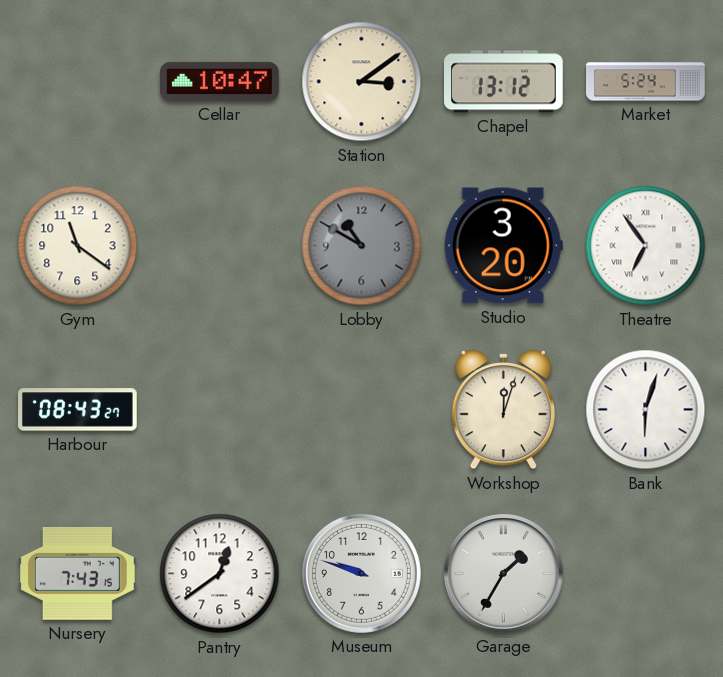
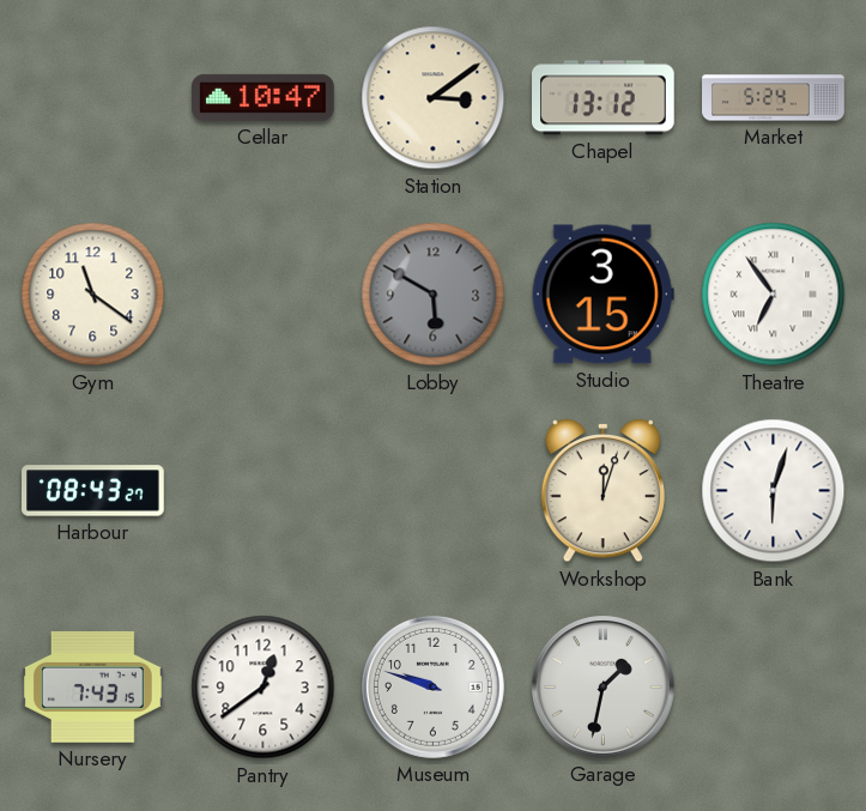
Lobby: 10:50 -> 5:50 (434, 295)
Studio: 3:20 -> 3:15 (602, 295)
Garage: 1:35 -> 1:32 (602, 686)
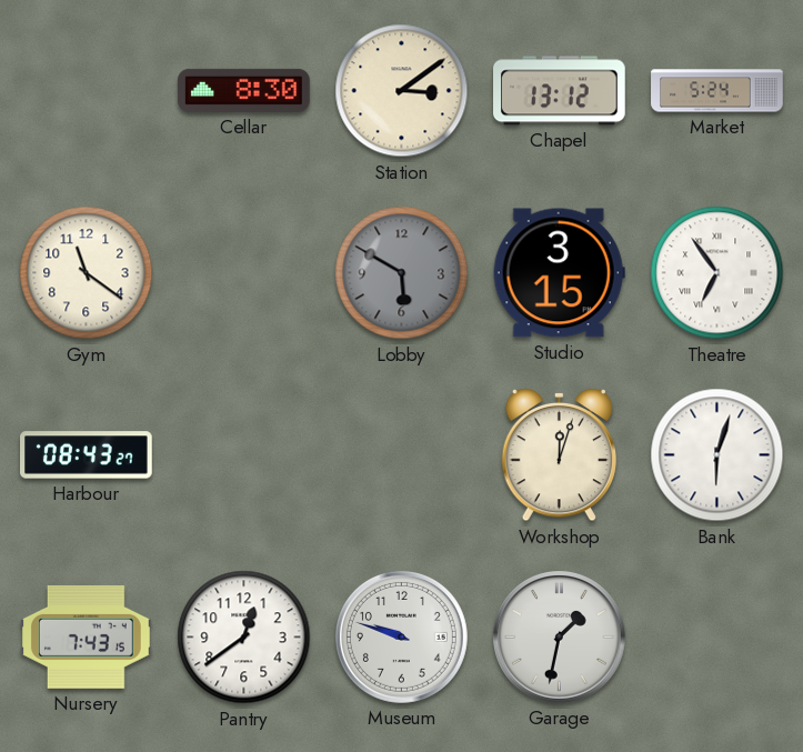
Cellar: 10:47 -> 8:30 (244, 90)
